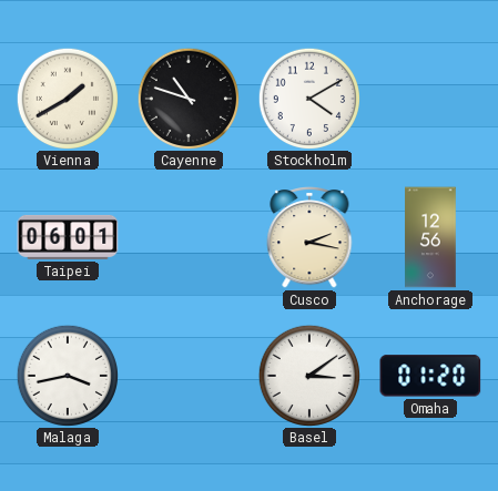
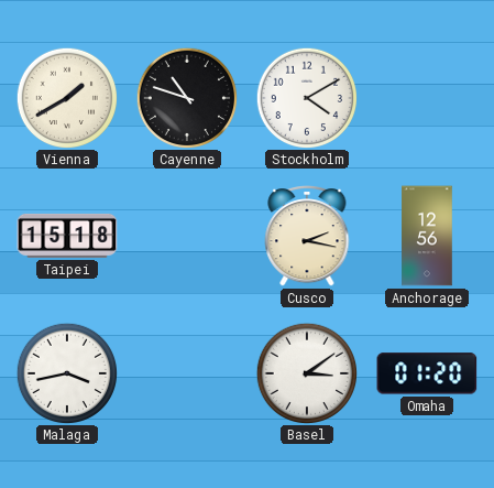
Taipei: 06:01 -> 15:18 (67, 236)
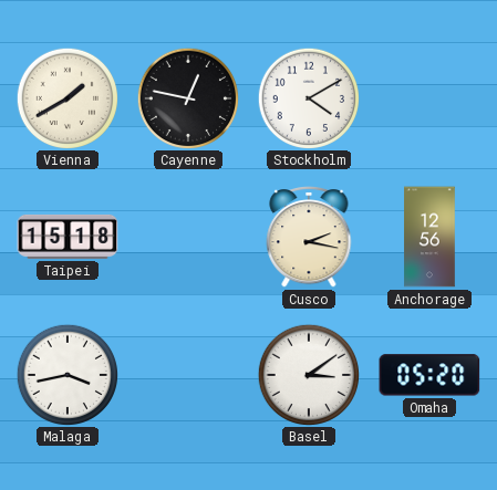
Cayenne: 10:48 -> 12:47 (187, 97)
Omaha: 01:20 -> 05:20 (429, 375)
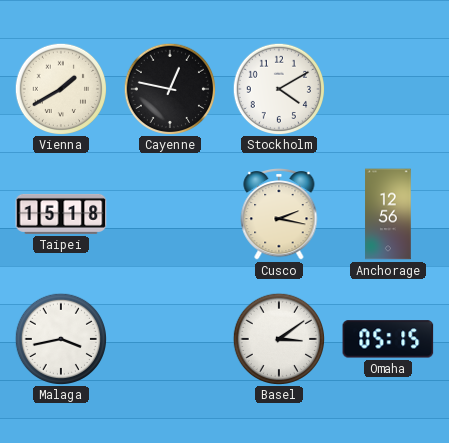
Omaha: 05:20 -> 05:15 (388, 339)
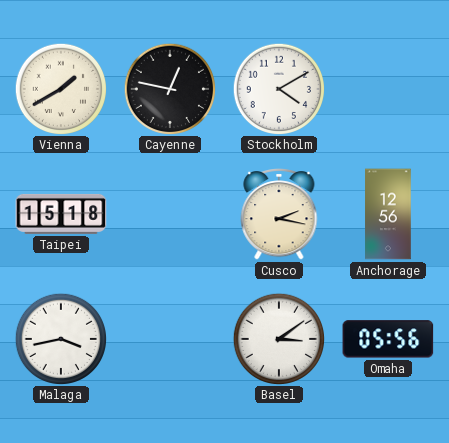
Omaha: 05:15 -> 05:56 (388, 339)
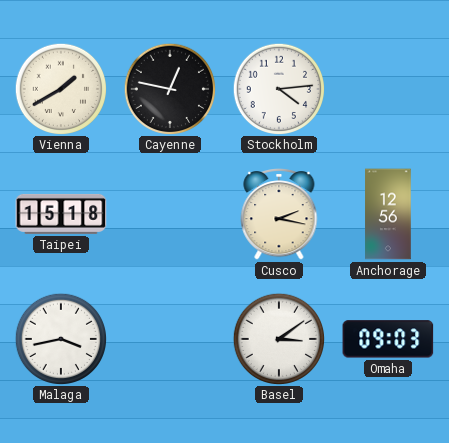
Stockholm: 4:10 -> 4:14 (278, 88)
Omaha: 05:56 -> 09:03 (388, 339)
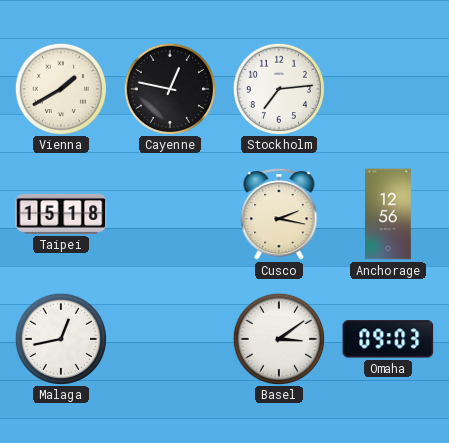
Stockholm: 4:14 -> 7:14 (278, 88)
Malaga: 3:43 -> 12:43 (60, 338)
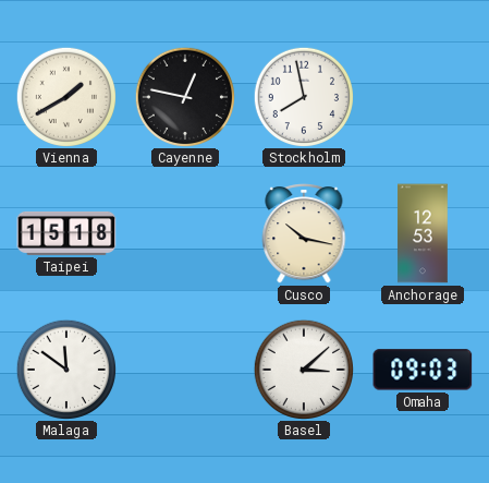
Stockholm: 7:14 -> 7:58 (303, 96)
Cusco: 2:17 -> 10:17 (304, 234)
Anchorage: 12:56 -> 12:53 (423, 233)
Malaga: 12:43 -> 11:51 (65, 369)
Basel: 3:09 -> 3:08 (303, 369)
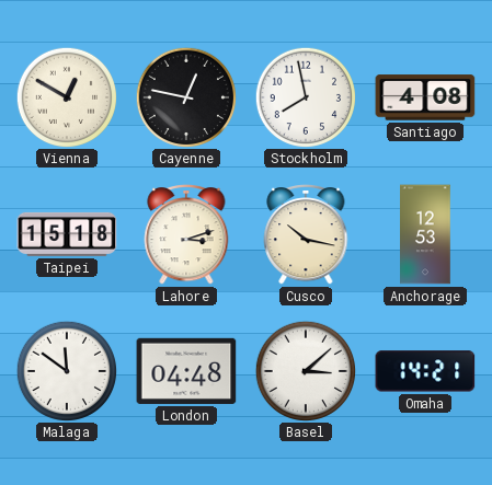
Vienna: 1:40 -> 12:50 (66, 96)
Santiago: none -> 4:08 (425, 97)
Lahore: none -> 3:12 (186, 235)
London: none -> 04:48 (186, 371)
Omaha: 09:03 -> 14:21 (425, 371)
